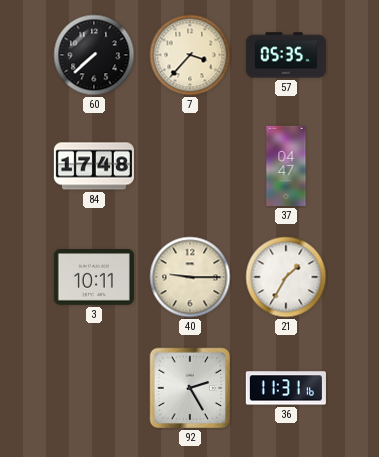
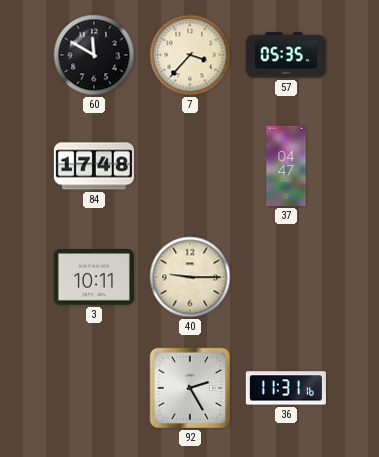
60: 7:38 -> 11:50 (94, 55)
21: 1:35 -> none (286, 277)
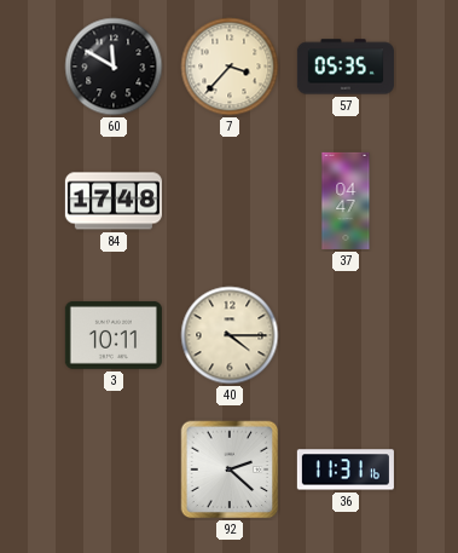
40: 9:15 -> 4:15 (230, 335)
92: 2:25 -> 2:22 (230, 470)
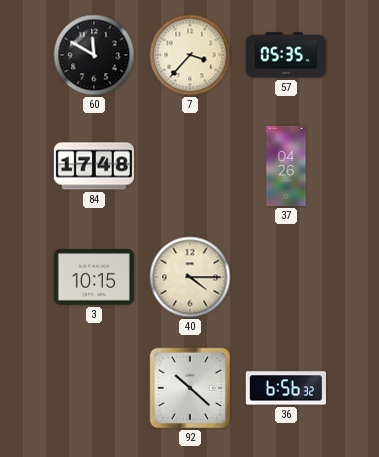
37: 04:47 -> 04:26 (286, 166)
3: 10:11 -> 10:15 (94, 278)
92: 2:22 -> 10:22 (190, 388)
36: 11:31 -> 6:56 (286, 388)
